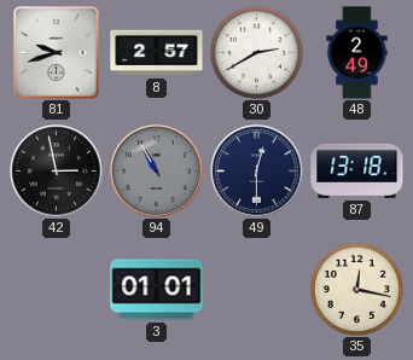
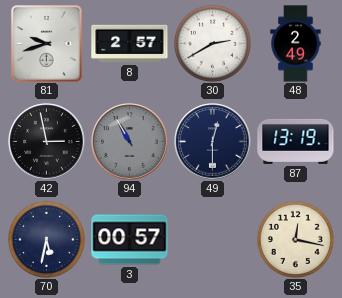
87: 13:18 -> 13:19 (296, 141)
70: none -> 5:32 (46, 239)
3: 01:01 -> 00:57 (130, 240)
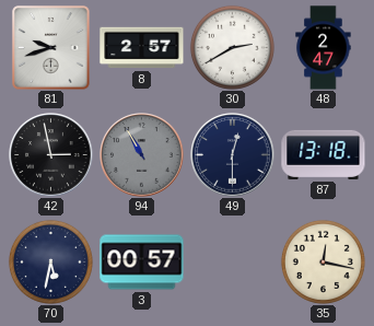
48: 2:49 -> 2:47 (324, 48)
87: 13:19 -> 13:18 (324, 154)
